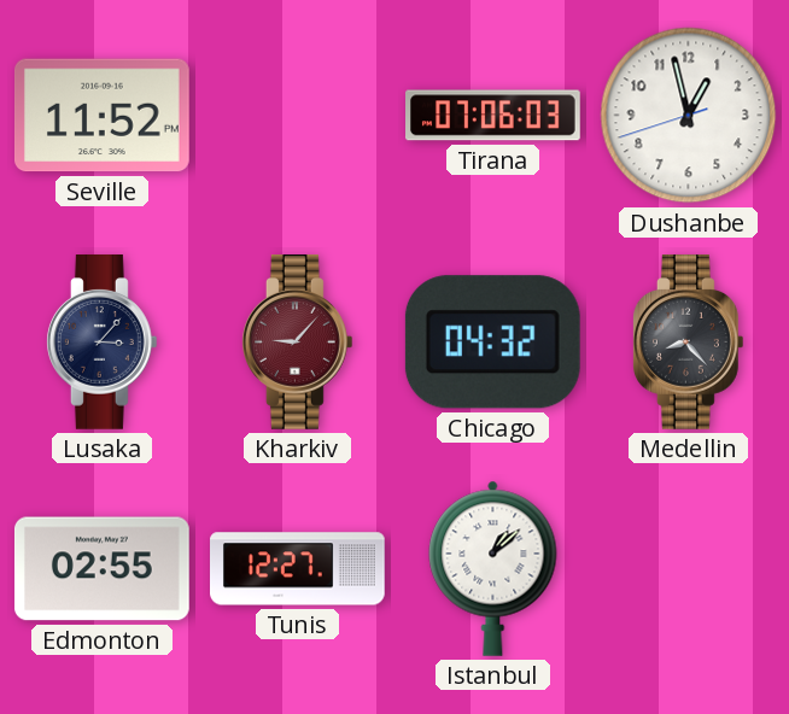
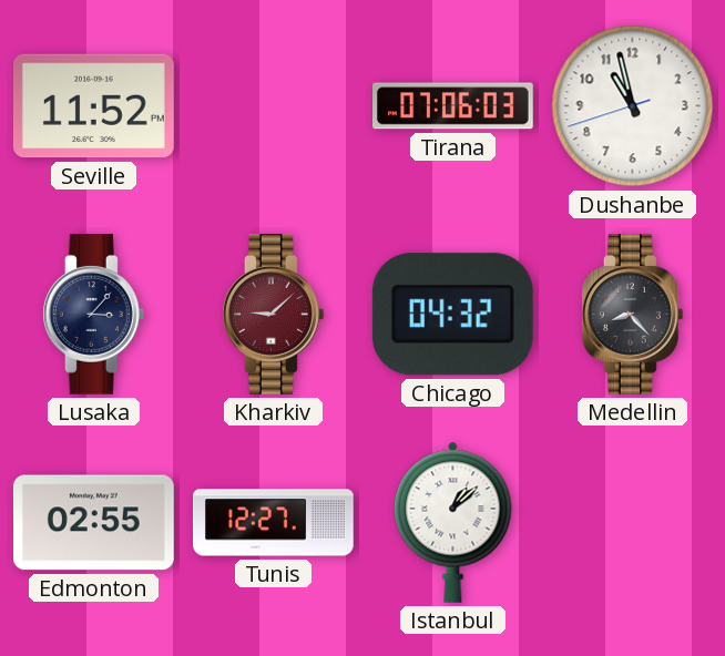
Dushanbe: 12:57 -> 10:57 (633, 106)
Kharkiv: 9:07 -> 9:08 (273, 315)
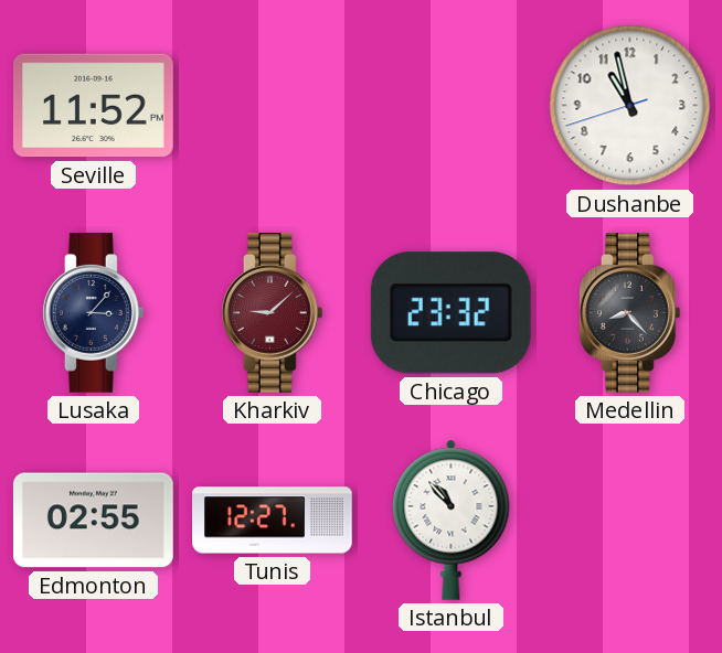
Tirana: 07:06 -> none (453, 106)
Chicago: 04:32 -> 23:32 (450, 313)
Istanbul: 1:08 -> 10:53 (452, 520)
